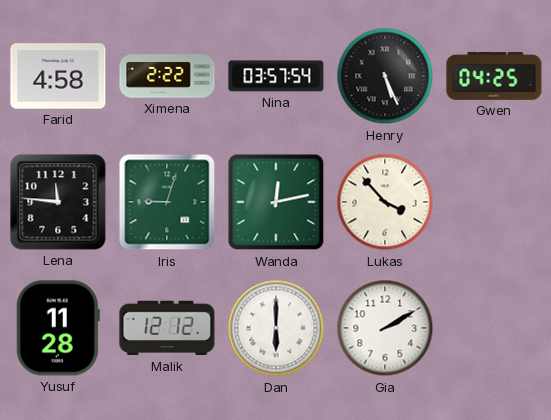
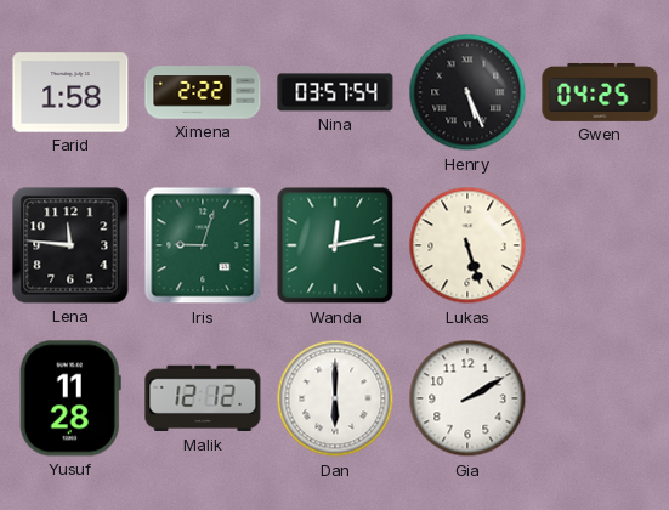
Farid: 4:58 -> 1:58 (70, 92)
Lukas: 3:53 -> 5:27 (467, 245)
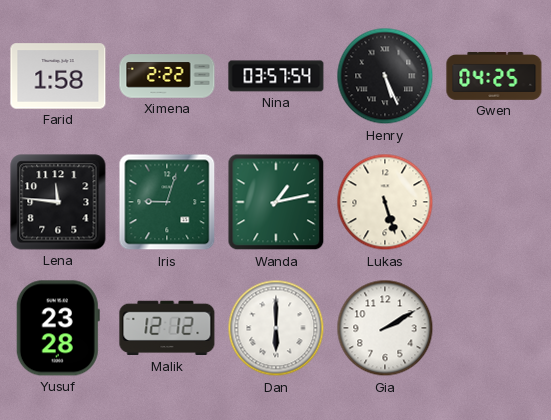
Wanda: 12:13 -> 1:13 (276, 202)
Yusuf: 11:28 -> 23:28 (58, 328)
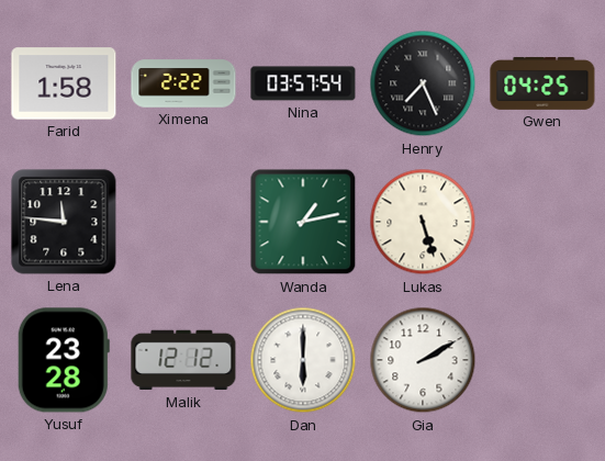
Henry: 5:26 -> 7:26 (423, 83)
Iris: 9:03 -> none (167, 202)
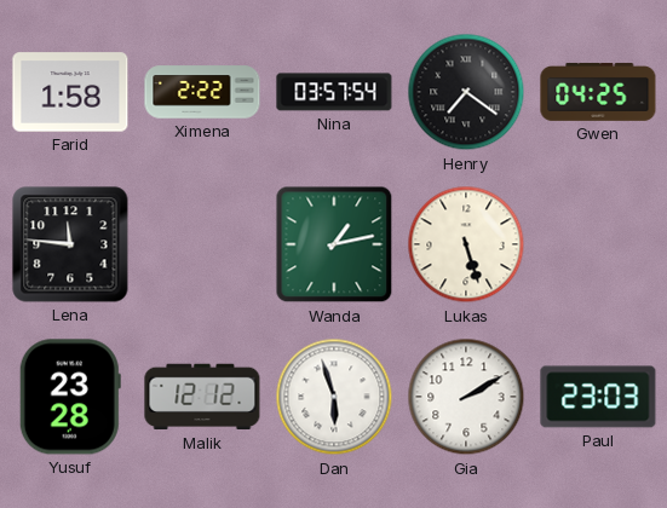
Henry: 7:26 -> 7:21 (466, 92)
Dan: 6:00 -> 5:57 (334, 397)
Paul: none -> 23:03 (598, 397)
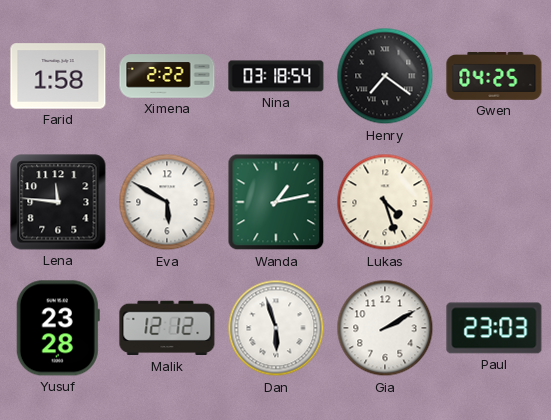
Nina: 03:57 -> 03:18 (276, 76)
Eva: none -> 5:50 (167, 202)
Lukas: 5:27 -> 4:27 (385, 202)
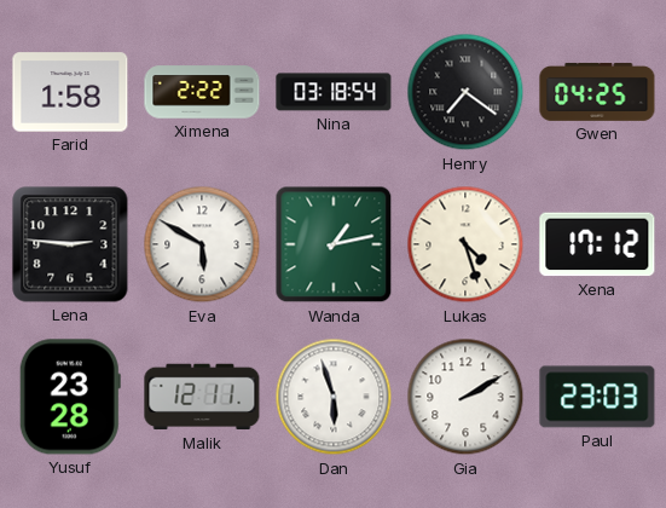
Lena: 11:46 -> 2:46 (70, 244)
Xena: none -> 17:12 (597, 244)
Malik: 12:12 -> 12:11 (202, 397)
